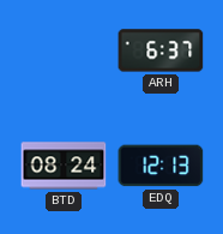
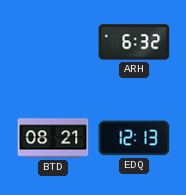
ARH: 6:37 -> 6:32 (134, 42)
BTD: 08:24 -> 08:21 (53, 138)
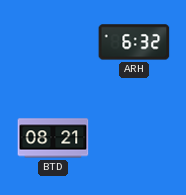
EDQ: 12:13 -> none (134, 138)
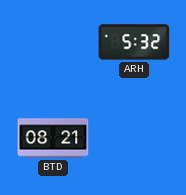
ARH: 6:32 -> 5:32 (134, 42)
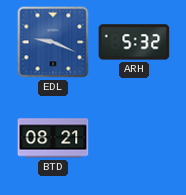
EDL: none -> 9:19 (53, 42)
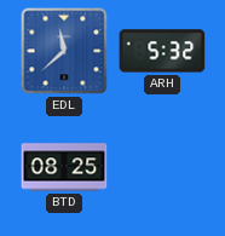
EDL: 9:19 -> 11:38 (64, 51)
BTD: 08:21 -> 08:25 (64, 167)
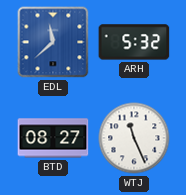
BTD: 08:25 -> 08:27 (53, 138)
WTJ: none -> 11:26 (134, 138)
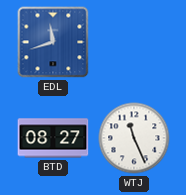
EDL: 11:38 -> 11:42 (53, 42)
ARH: 5:32 -> none (134, 42)
